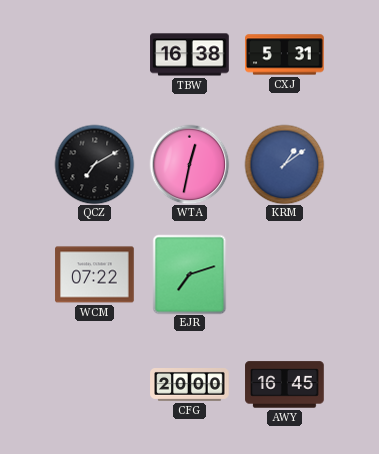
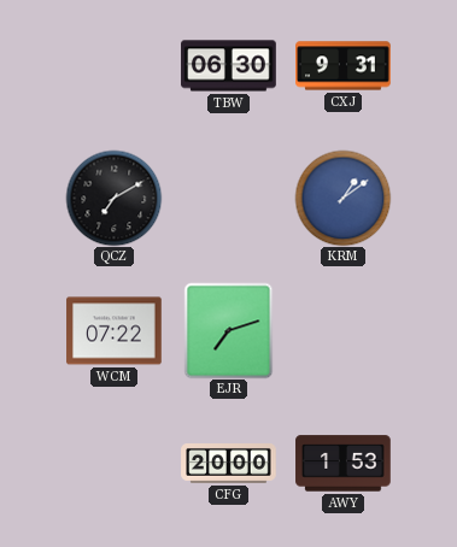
TBW: 16:38 -> 06:30 (229, 66)
CXJ: 5:31 -> 9:31 (344, 66)
WTA: 12:32 -> none (189, 164)
AWY: 16:45 -> 1:53 (344, 464)
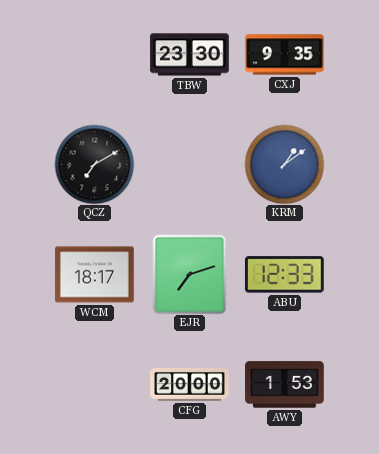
TBW: 06:30 -> 23:30 (190, 55)
CXJ: 9:31 -> 9:35 (285, 55)
WCM: 07:22 -> 18:17 (95, 275)
ABU: none -> 12:33 (284, 275)
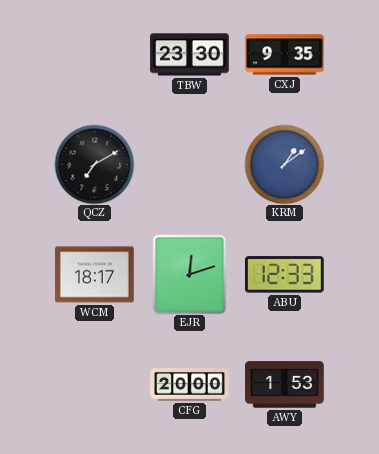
EJR: 7:12 -> 12:12 (190, 274)
